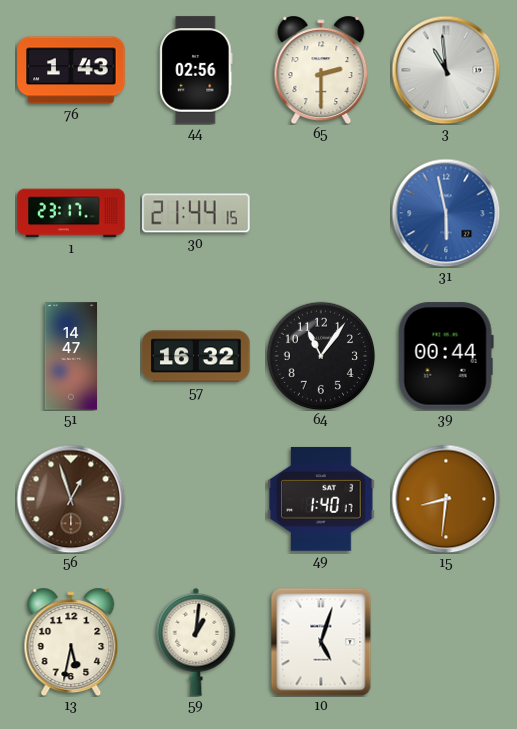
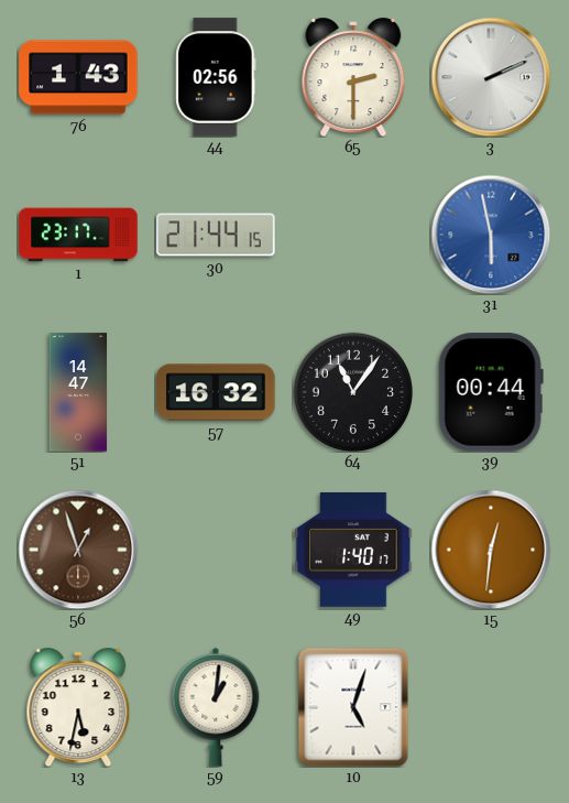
3: 10:59 -> 2:11 (491, 77)
15: 8:31 -> 12:31 (491, 550)
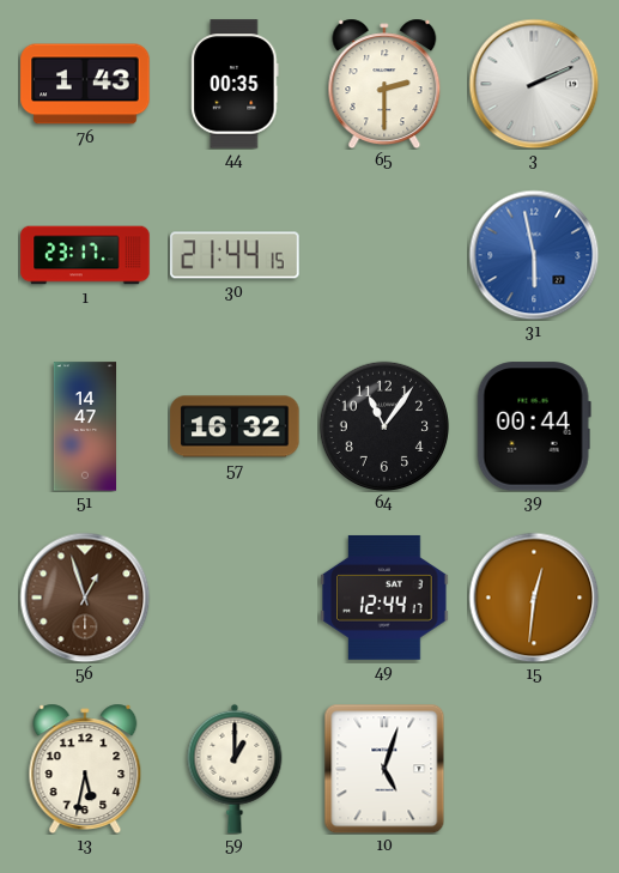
44: 02:56 -> 00:35 (235, 84)
49: 1:40 -> 12:44 (384, 598)
59: 1:01 -> 1:00 (235, 769)
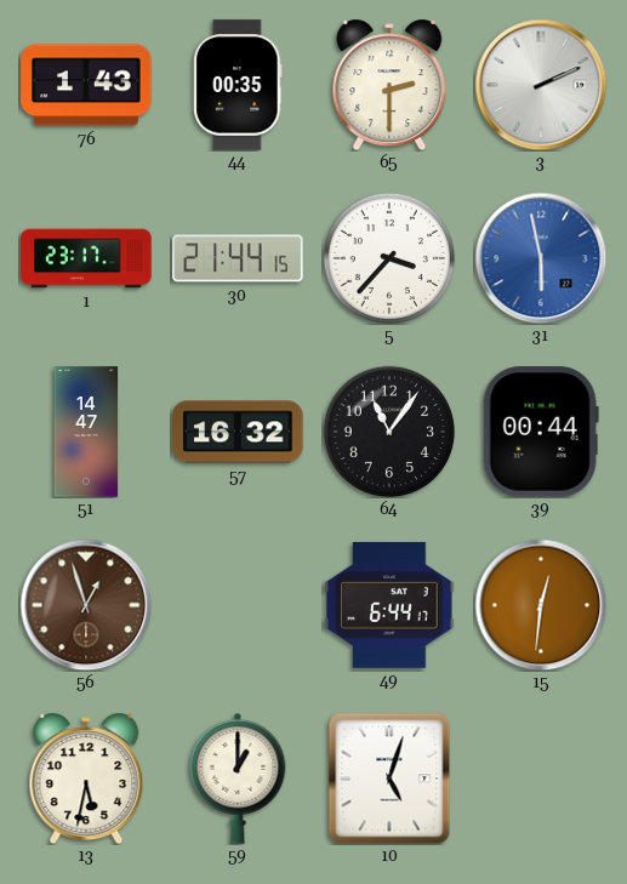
5: none -> 3:37 (388, 257)
49: 12:44 -> 6:44 (389, 605)
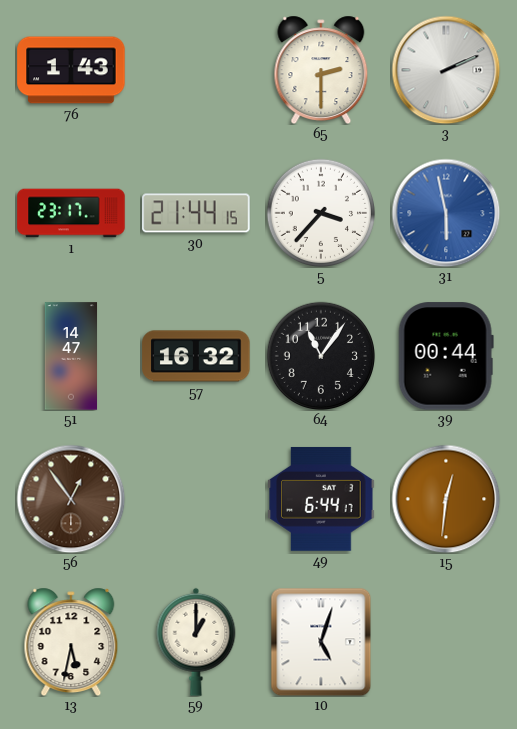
44: 00:35 -> none (238, 85)
56: 12:57 -> 12:54 (71, 499)
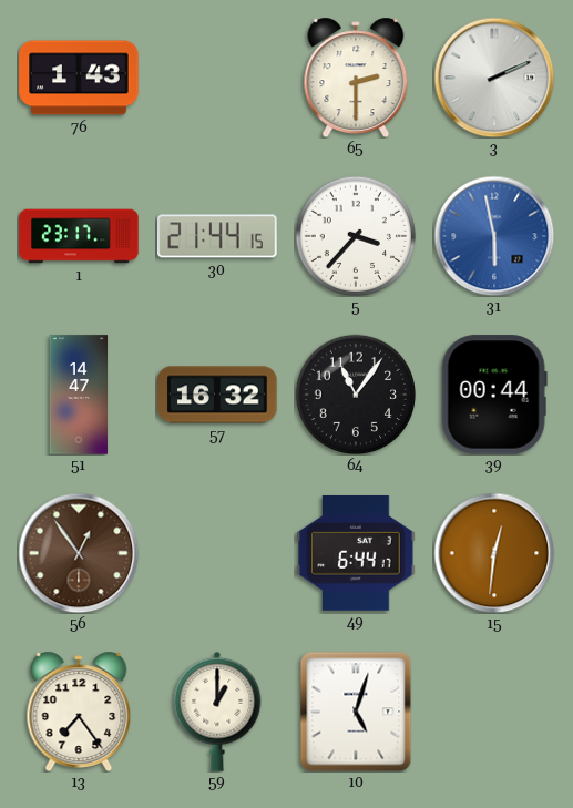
13: 5:32 -> 7:24 (79, 712)
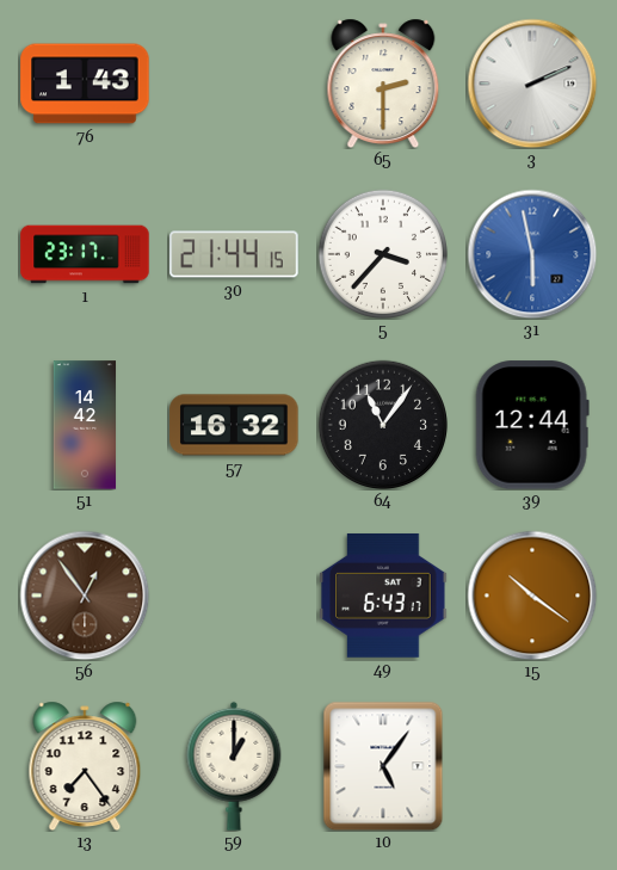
51: 14:47 -> 14:42 (85, 425)
39: 00:44 -> 12:44 (532, 425)
49: 6:44 -> 6:43 (383, 596)
15: 12:31 -> 10:21 (532, 596)
10: 5:03 -> 5:06 (383, 766)
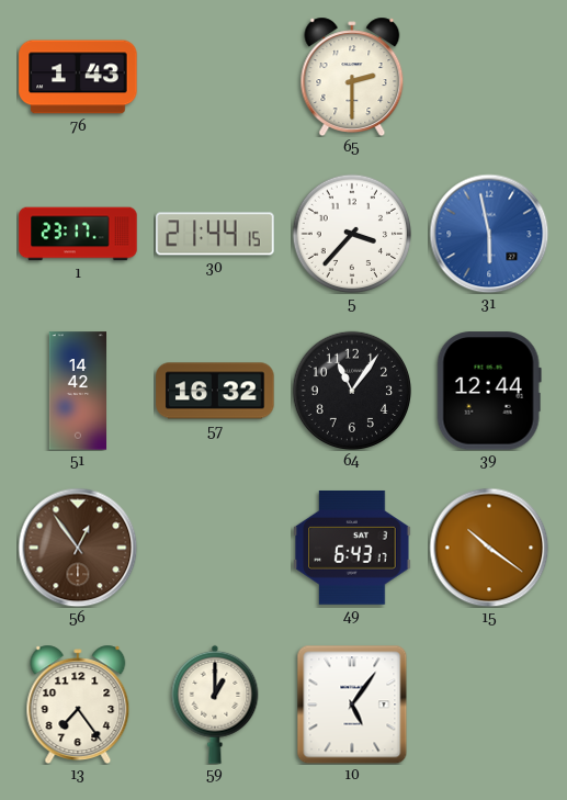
3: 2:11 -> none (532, 84)
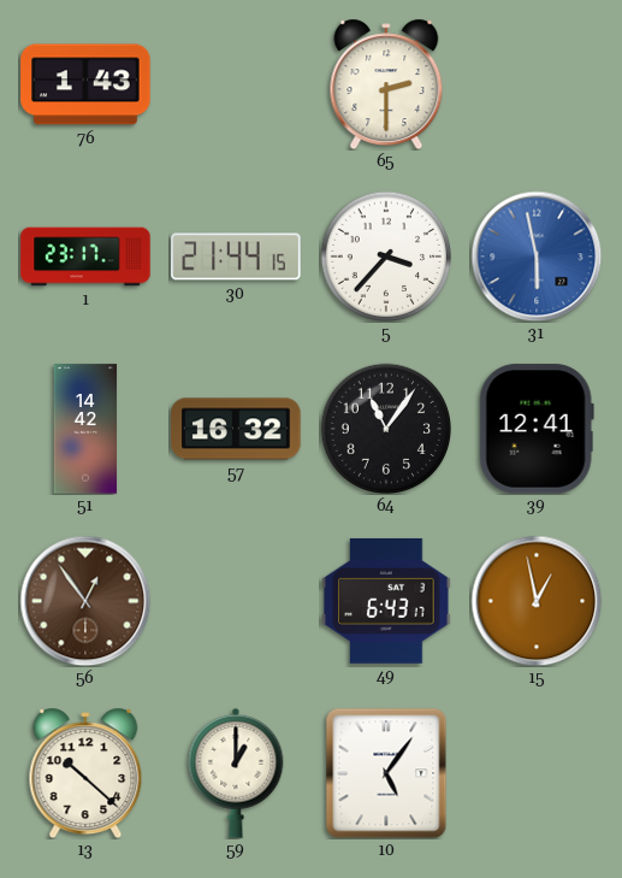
39: 12:44 -> 12:41 (537, 429)
15: 10:21 -> 12:58 (537, 601)
13: 7:24 -> 10:22 (85, 773)
